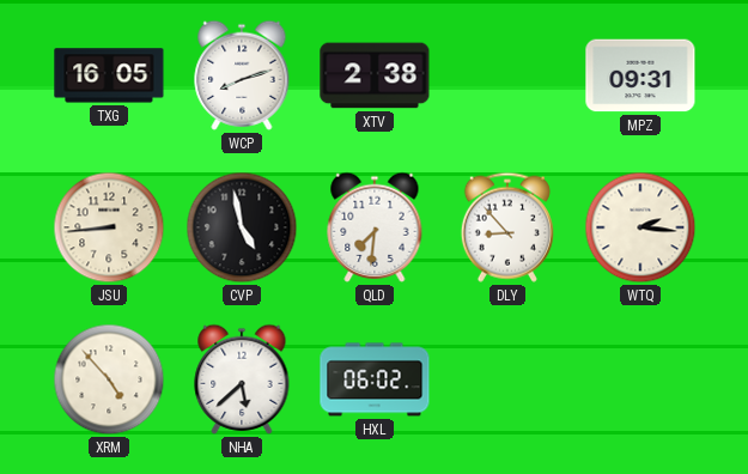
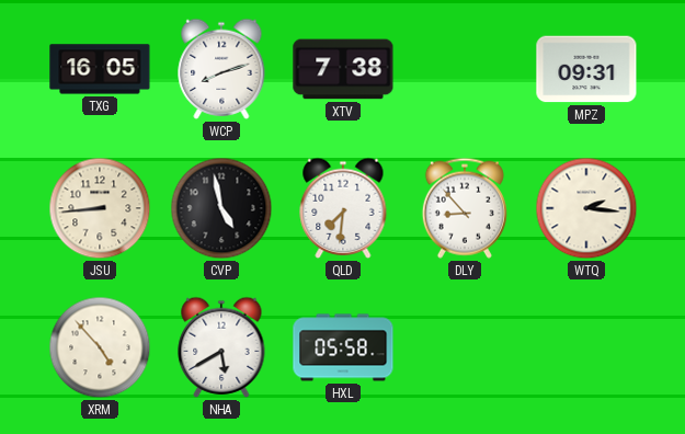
XTV: 2:38 -> 7:38 (343, 69)
NHA: 5:38 -> 5:40 (221, 347)
HXL: 06:02 -> 05:58 (343, 347)
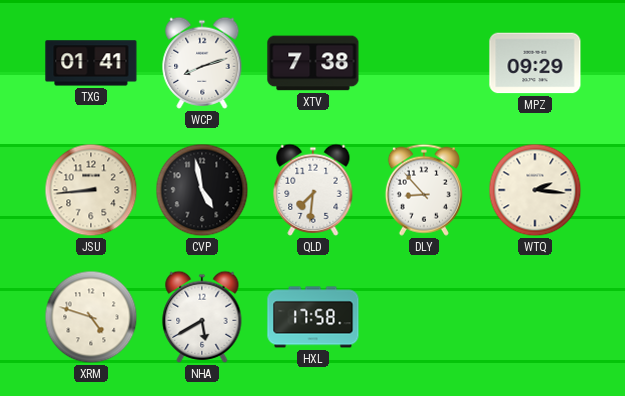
TXG: 16:05 -> 01:41 (91, 63)
MPZ: 09:31 -> 09:29 (535, 63)
XRM: 4:53 -> 4:48 (91, 317)
HXL: 05:58 -> 17:58 (313, 317)
